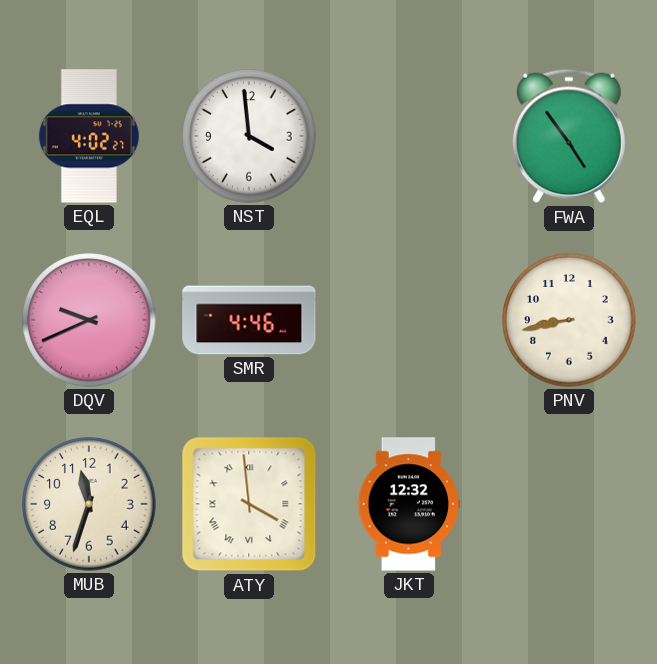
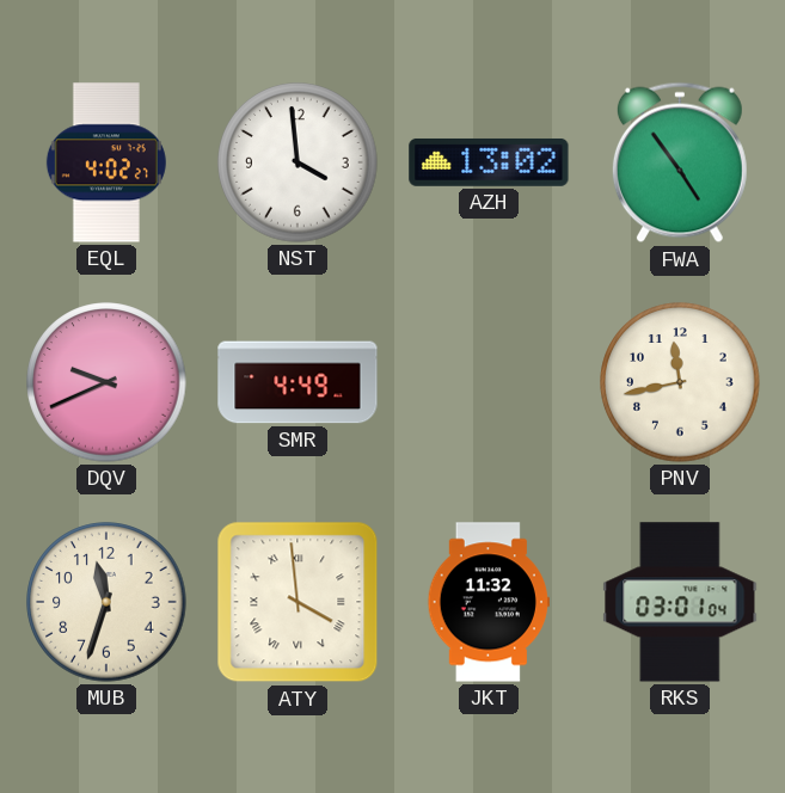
AZH: none -> 13:02 (489, 162)
SMR: 4:46 -> 4:49 (298, 382)
PNV: 8:43 -> 11:43 (680, 382)
JKT: 12:32 -> 11:32 (489, 602)
RKS: none -> 03:01 (680, 602)
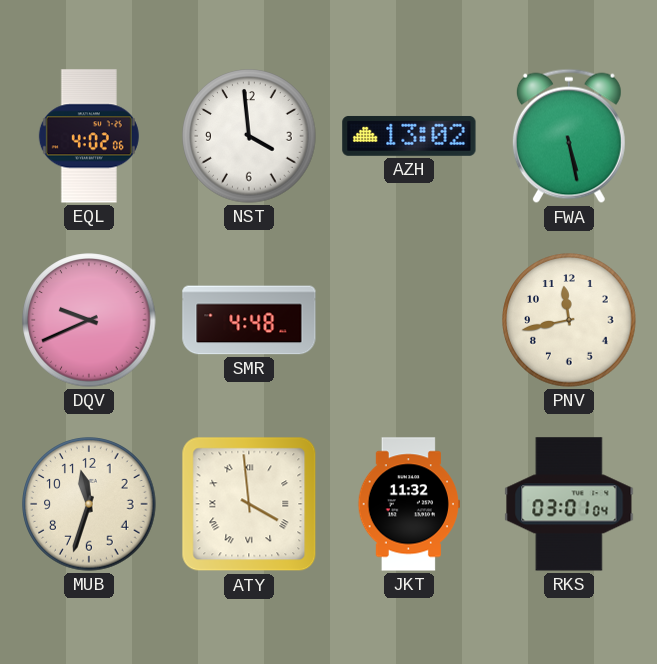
EQL: 4:02:27 -> 4:02:06 (89, 136)
FWA: 4:54 -> 5:28 (569, 136)
SMR: 4:49 -> 4:48 (249, 320)
